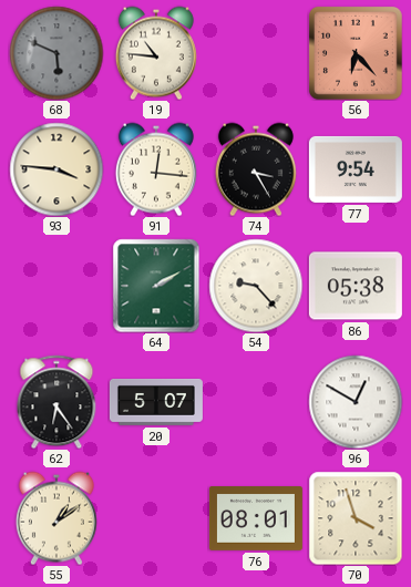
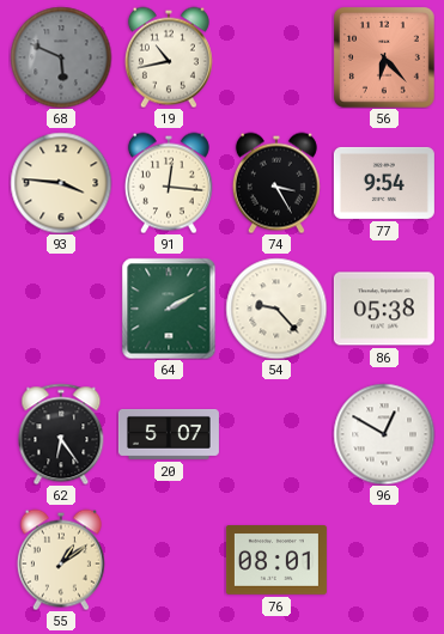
19: 10:46 -> 10:43 (169, 57)
70: 3:57 -> none (356, 518)
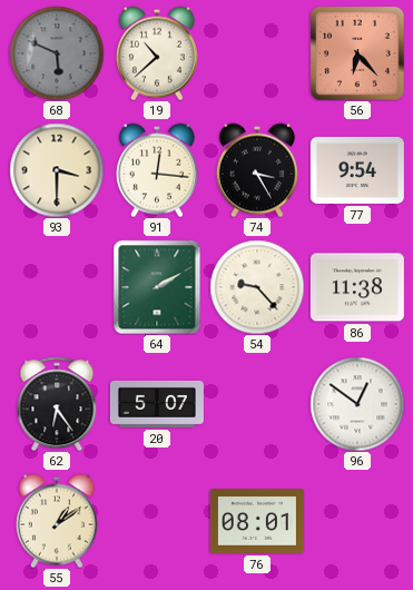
19: 10:43 -> 10:38 (157, 53)
93: 3:46 -> 3:30 (57, 170)
86: 05:38 -> 11:38 (357, 287)
96: 12:50 -> 12:51 (357, 404)
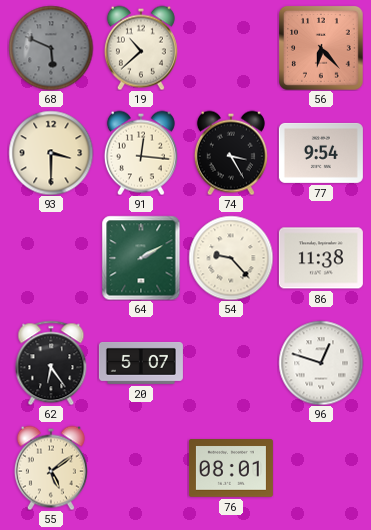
96: 12:51 -> 12:48 (321, 363)
55: 1:09 -> 5:09 (51, 468)
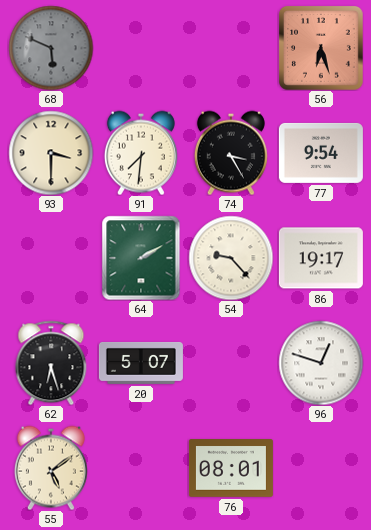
19: 10:38 -> none (141, 48)
56: 6:23 -> 6:27 (321, 48)
91: 12:16 -> 7:31 (141, 153)
86: 11:38 -> 19:17 (321, 258)
62: 6:24 -> 6:27 (51, 363)
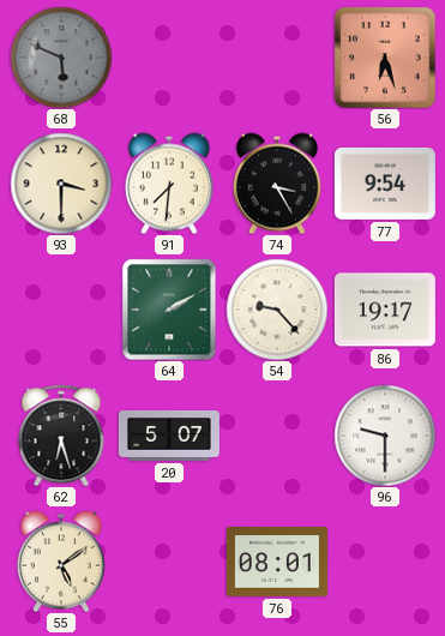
96: 12:48 -> 9:30 (385, 436)
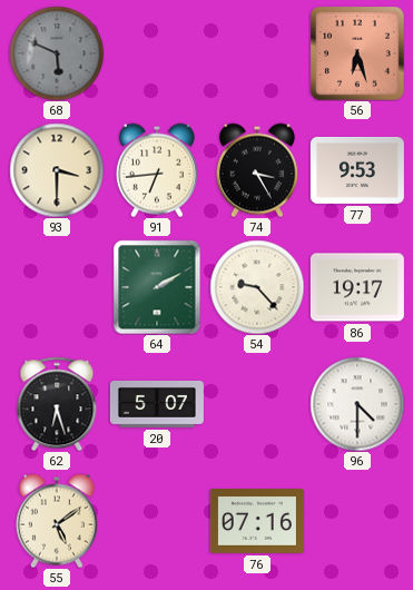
91: 7:31 -> 6:44 (157, 170)
77: 9:54 -> 9:53 (357, 170)
96: 9:30 -> 4:30 (357, 404)
76: 08:01 -> 07:16 (257, 521)
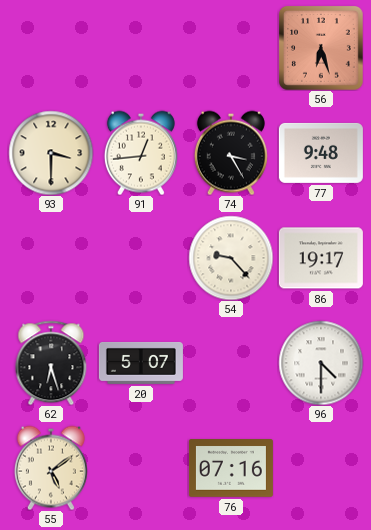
68: 5:49 -> none (57, 53)
91: 6:44 -> 12:44 (141, 153)
77: 9:53 -> 9:48 (321, 153)
64: 2:10 -> none (157, 287)
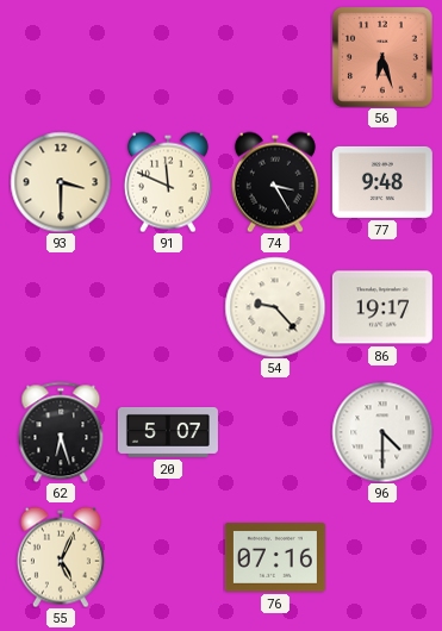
91: 12:44 -> 11:49 (168, 182)
55: 5:09 -> 5:04 (61, 557)
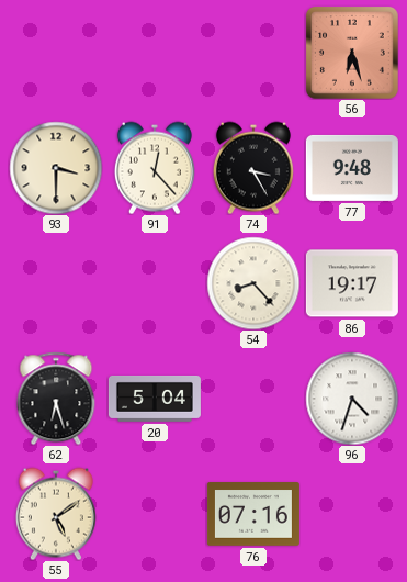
91: 11:49 -> 12:23 (155, 168)
54: 9:23 -> 8:23 (253, 283)
20: 5:07 -> 5:04 (155, 399)
96: 4:30 -> 4:33 (352, 399)
55: 5:04 -> 5:09 (56, 514)
